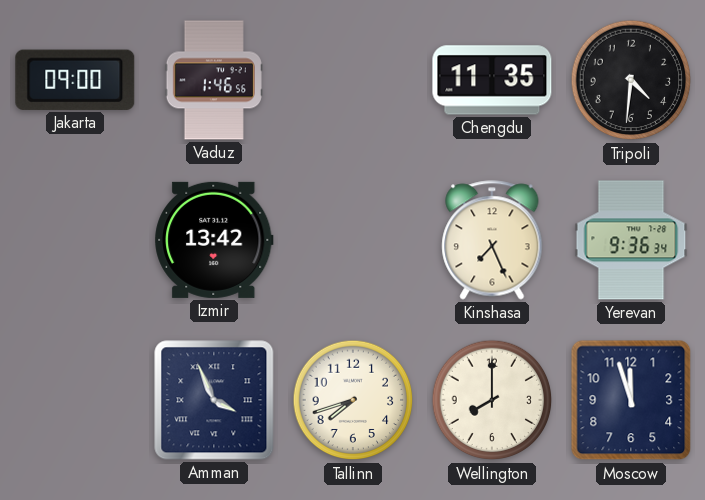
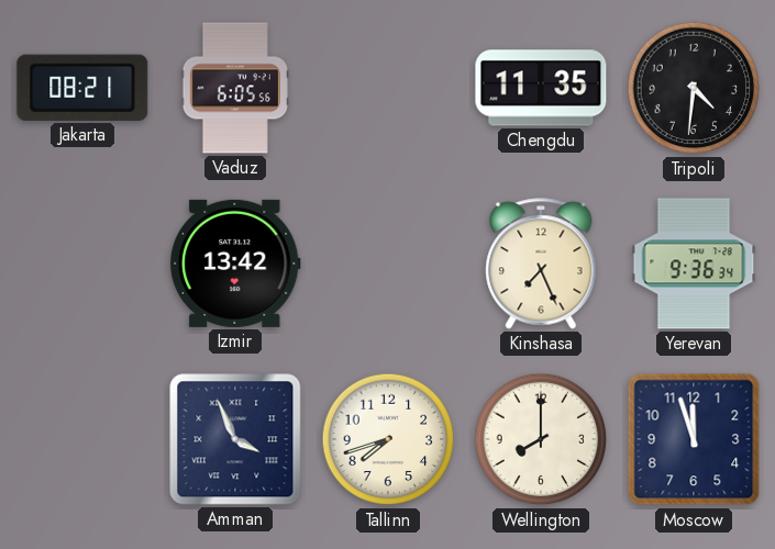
Jakarta: 09:00 -> 08:21 (82, 88)
Vaduz: 1:46 -> 6:05 (235, 88)
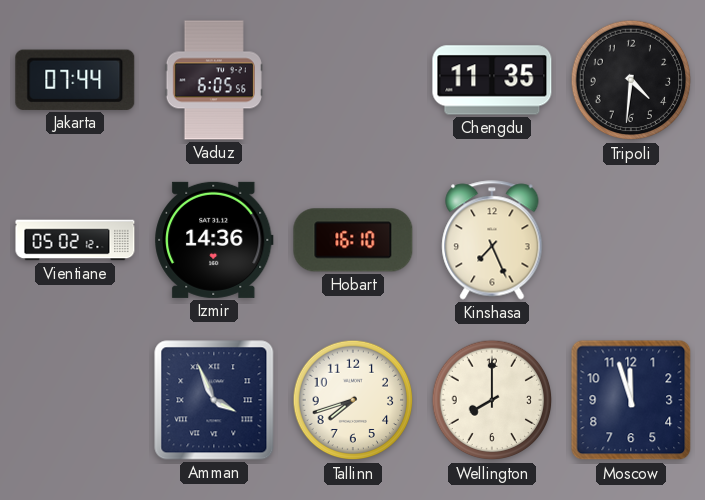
Jakarta: 08:21 -> 07:44 (75, 80)
Vientiane: none -> 05:02 (75, 240)
Izmir: 13:42 -> 14:36 (214, 240)
Hobart: none -> 16:10 (353, 240)
Yerevan: 9:36 -> none (694, 264)
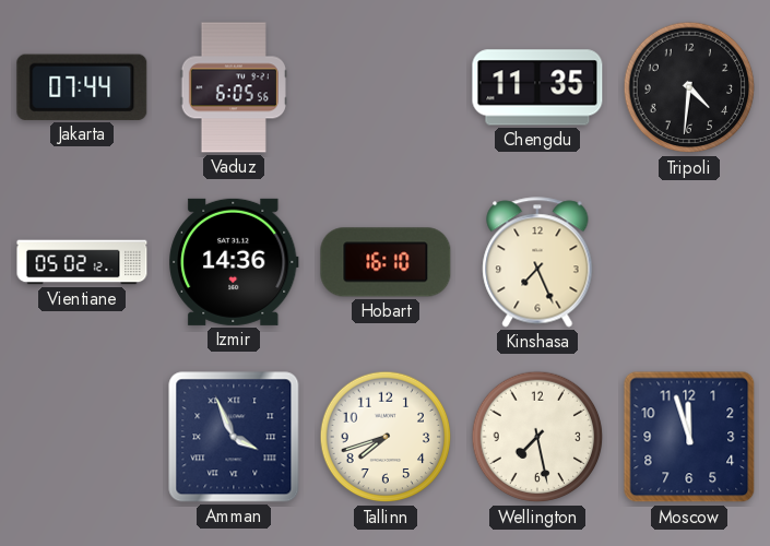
Wellington: 8:00 -> 7:28 (537, 437)
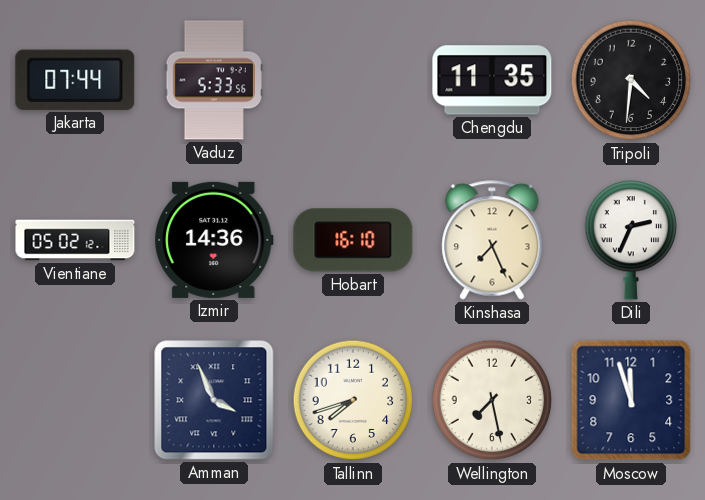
Vaduz: 6:05 -> 5:33 (214, 80)
Dili: none -> 2:34 (630, 240)
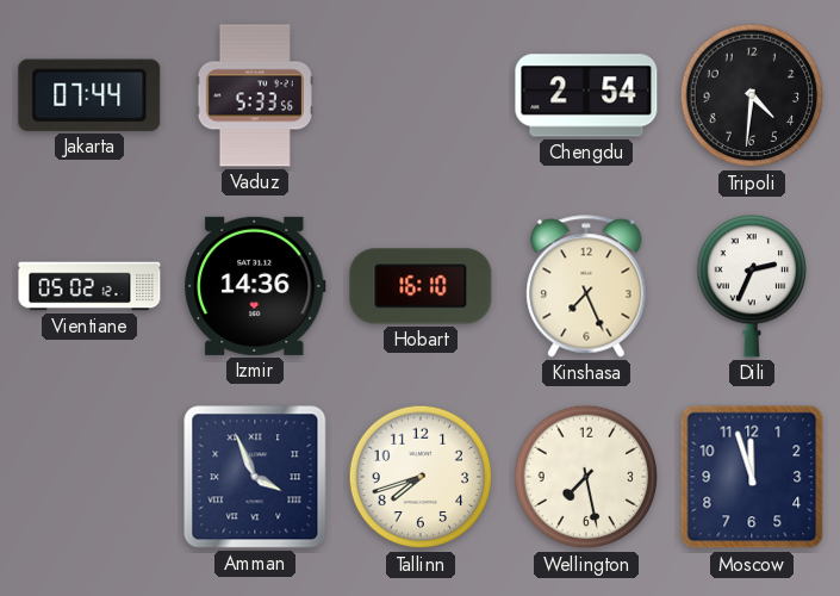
Chengdu: 11:35 -> 2:54 (586, 95)
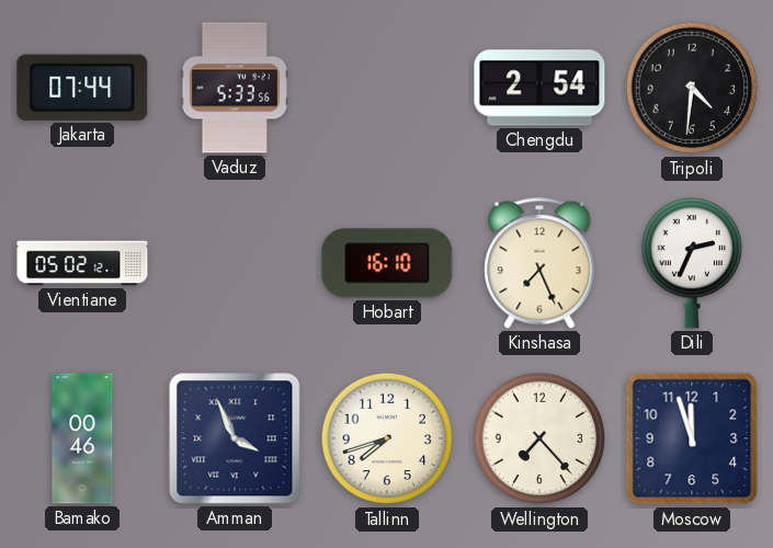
Izmir: 14:36 -> none (255, 286)
Bamako: none -> 00:46 (82, 438)
Wellington: 7:28 -> 7:23 (539, 438)
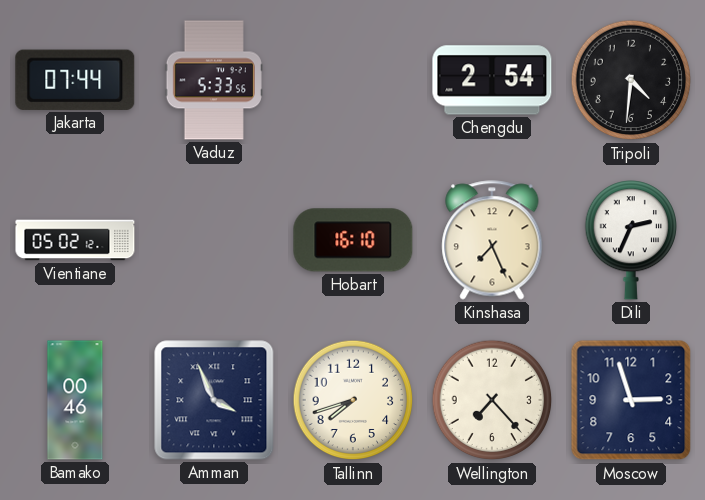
Moscow: 11:57 -> 2:57 (631, 400)
